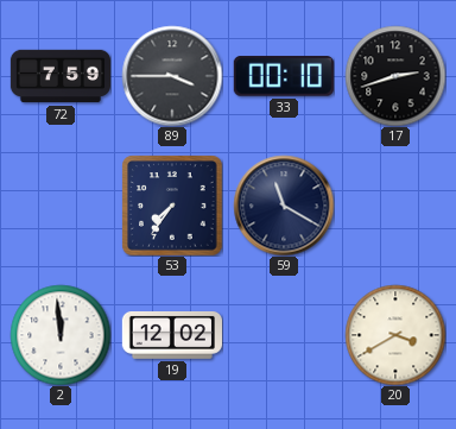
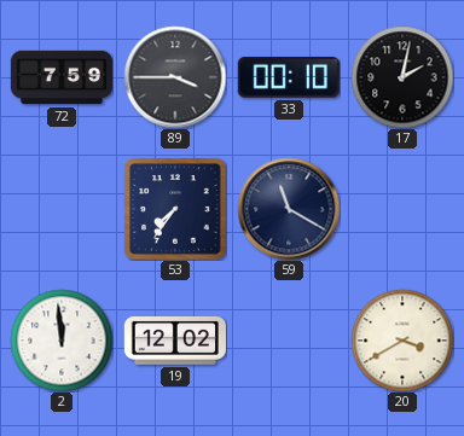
17: 2:42 -> 2:02 (402, 77)
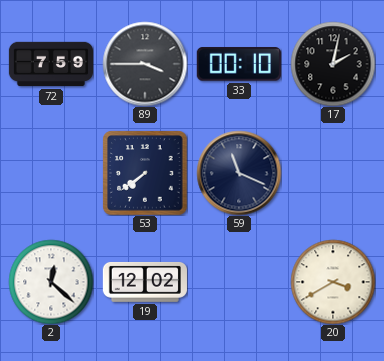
53: 7:36 -> 7:39 (145, 173)
59: 11:20 -> 11:19 (239, 173)
2: 11:59 -> 12:22 (51, 282)
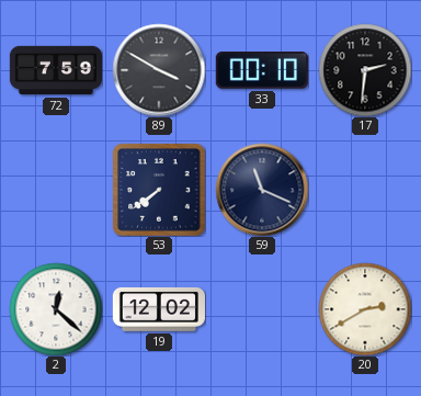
89: 3:45 -> 3:50 (159, 70)
17: 2:02 -> 2:31 (365, 70)
20: 3:40 -> 2:40 (365, 309)
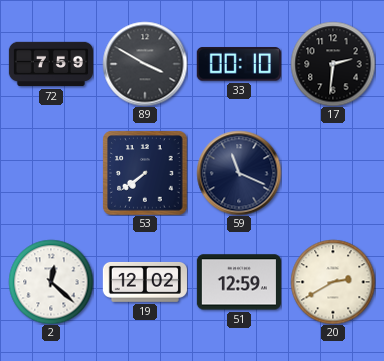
51: none -> 12:59 (239, 282)
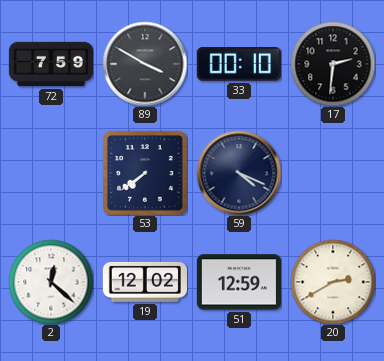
59: 11:19 -> 4:19 (239, 173)
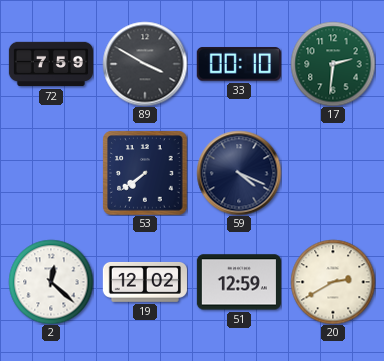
17 dial: black -> green (333, 64)
